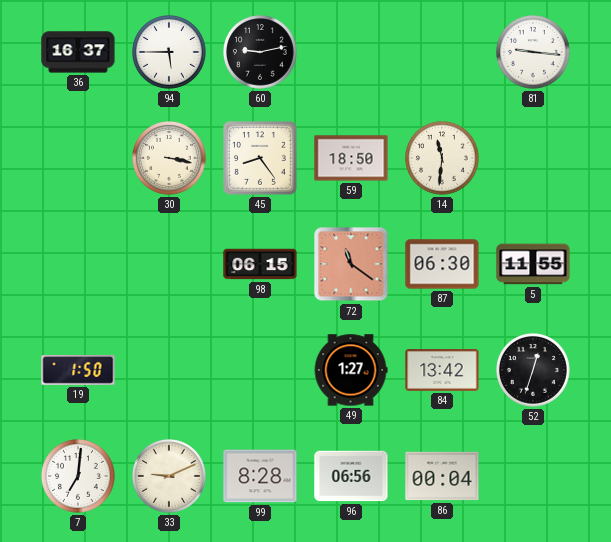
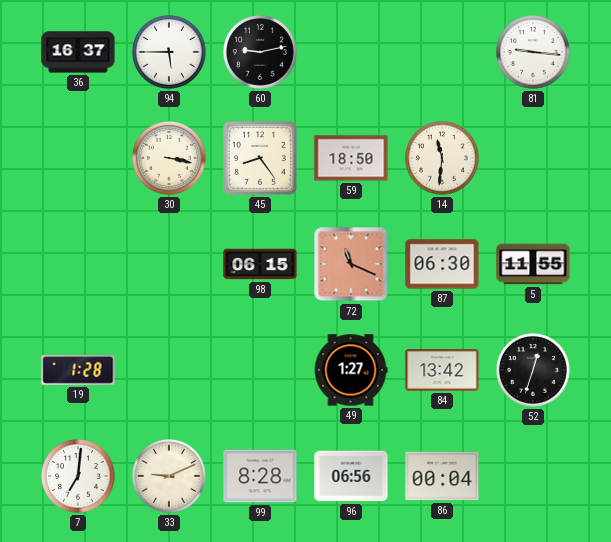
72: 11:21 -> 11:19 (351, 264)
19: 1:50 -> 1:28 (78, 371)
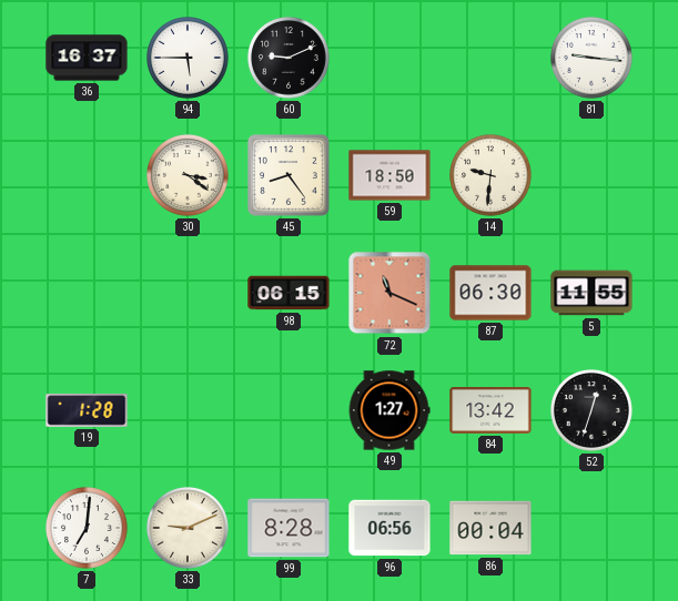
60: 9:13 -> 9:11 (290, 59)
30: 3:17 -> 3:21 (189, 176)
14: 11:31 -> 9:31 (492, 176)
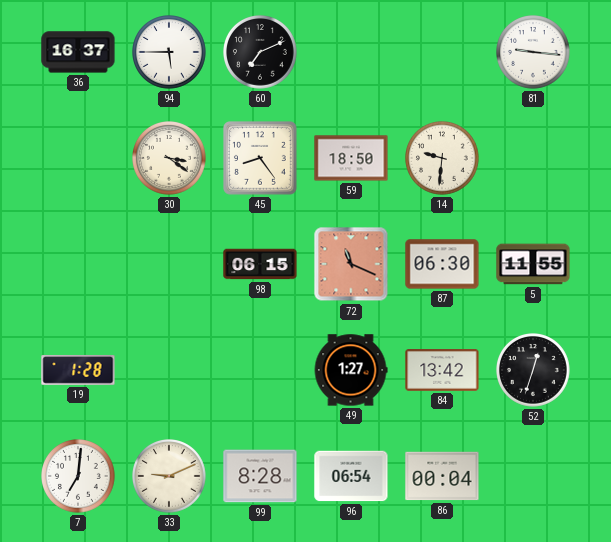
60: 9:11 -> 7:11 (261, 53)
96: 06:56 -> 06:54 (351, 476)
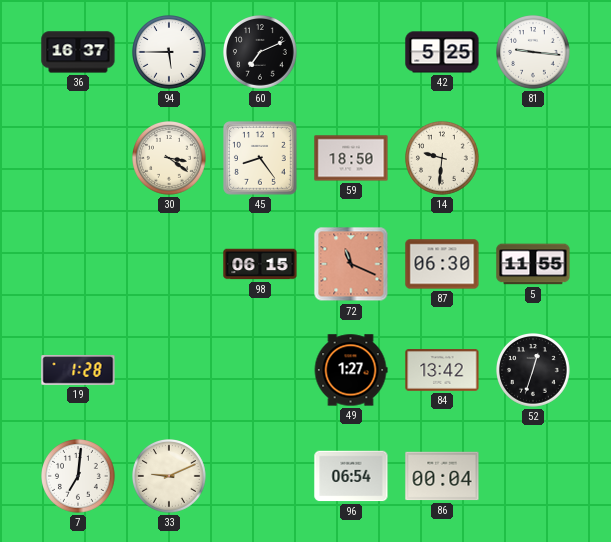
42: none -> 5:25 (442, 52)
99: 8:28 -> none (260, 476)
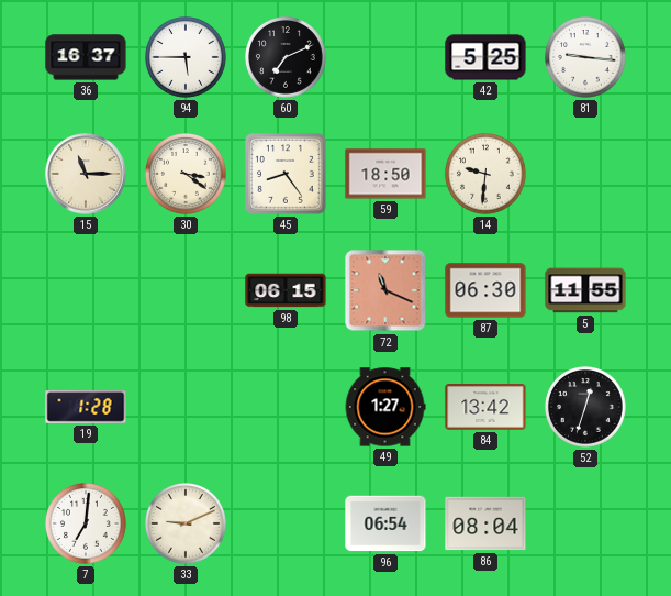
15: none -> 11:15 (86, 174)
86: 00:04 -> 08:04 (485, 523)
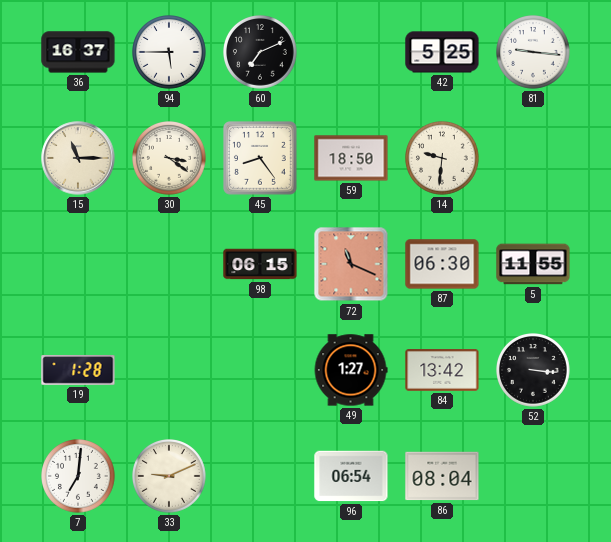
52: 12:33 -> 3:16 (534, 371)
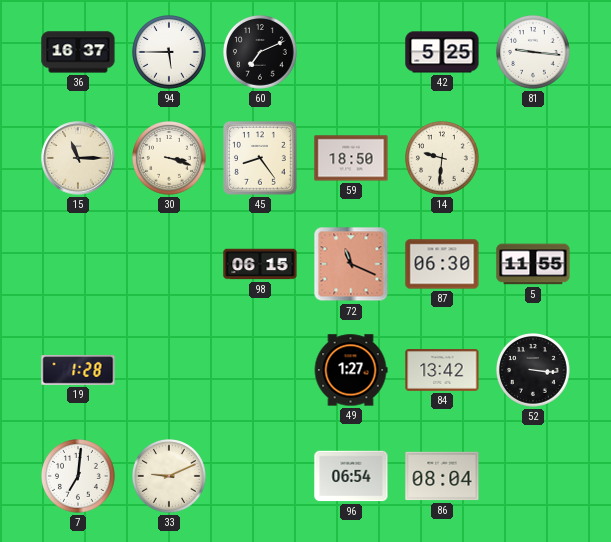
30: 3:21 -> 3:18 (170, 159)
